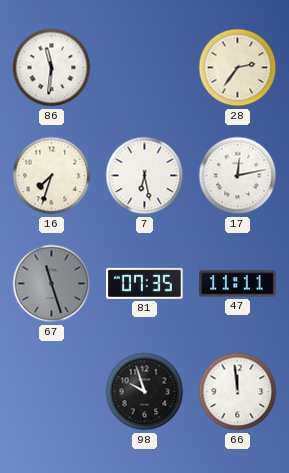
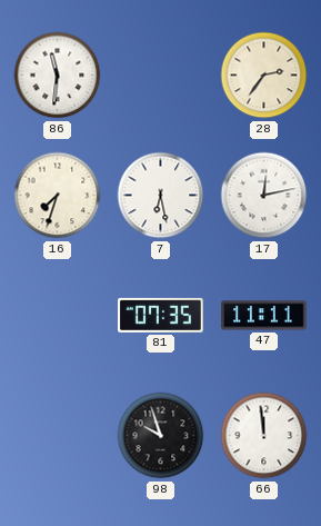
67: 11:27 -> none (52, 284)
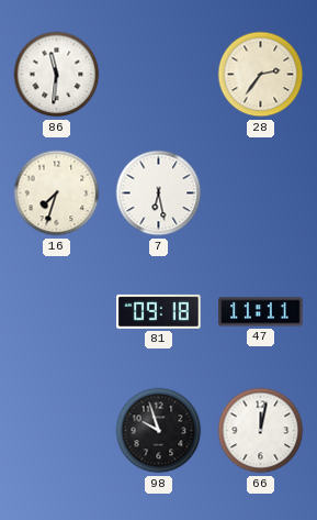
17: 12:13 -> none (264, 196)
81: 07:35 -> 09:18 (159, 311)
66: 11:59 -> 12:02 (261, 431)
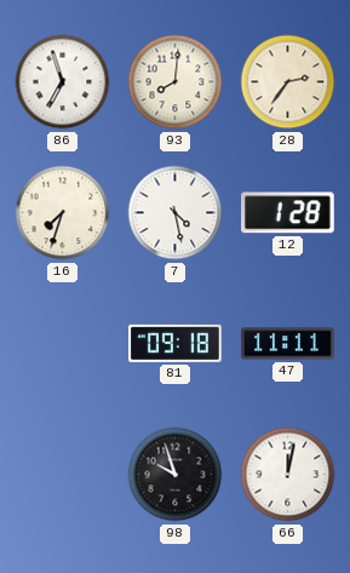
86: 11:31 -> 6:57 (63, 82)
93: none -> 8:01 (176, 82)
7: 6:28 -> 4:28 (176, 213)
12: none -> 1:28 (288, 213)
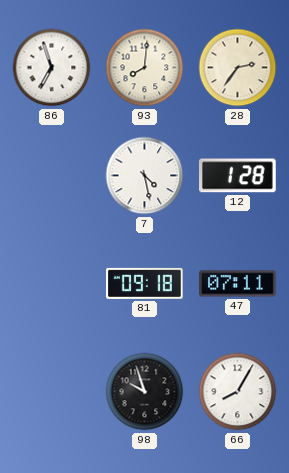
16: 7:33 -> none (63, 213)
47: 11:11 -> 07:11 (238, 284)
66: 12:02 -> 8:05 (238, 392)
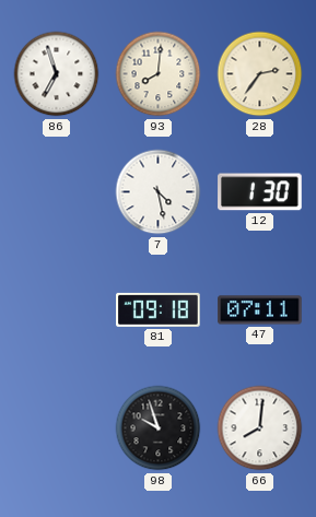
12: 1:28 -> 1:30 (260, 192)
66: 8:05 -> 8:01 (260, 428)
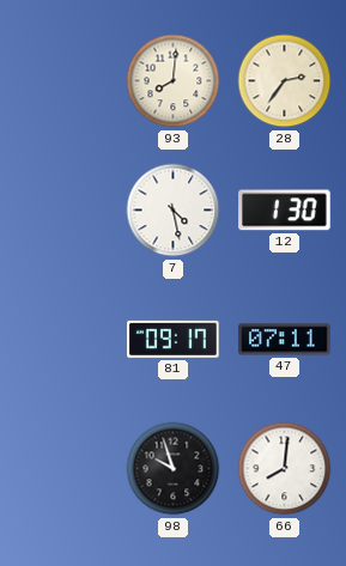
86: 6:57 -> none (57, 74)
81: 09:18 -> 09:17 (174, 339)
